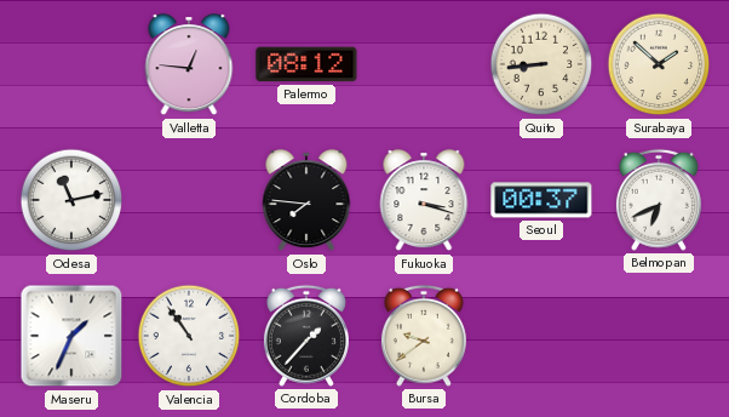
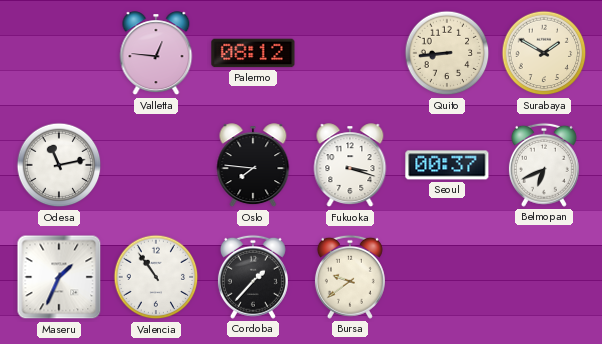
Surabaya: 1:52 -> 1:50 (544, 53)
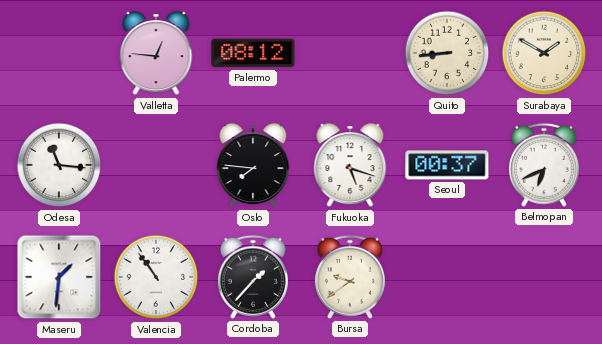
Odesa: 11:13 -> 11:16 (59, 165)
Fukuoka: 3:18 -> 5:18 (350, 166)
Maseru: 1:34 -> 1:31 (59, 277)
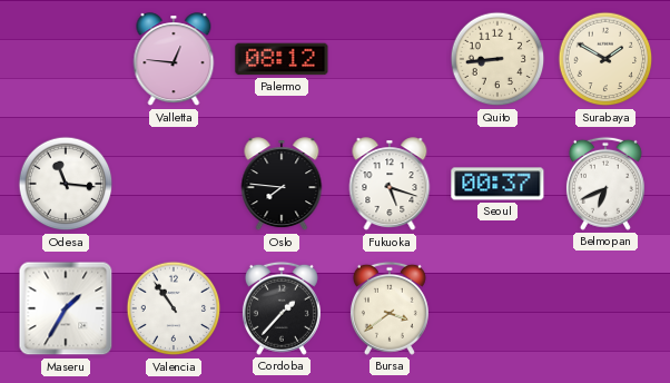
Maseru: 1:31 -> 1:35 (66, 308)
Bursa: 9:39 -> 3:39 (390, 308)
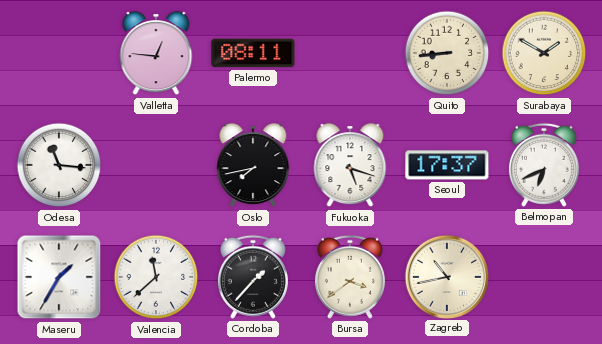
Palermo: 08:12 -> 08:11 (253, 53)
Oslo: 7:46 -> 7:43 (253, 166)
Seoul: 00:37 -> 17:37 (447, 165)
Valencia: 10:54 -> 11:38 (156, 277)
Zagreb: none -> 10:43 (446, 276)
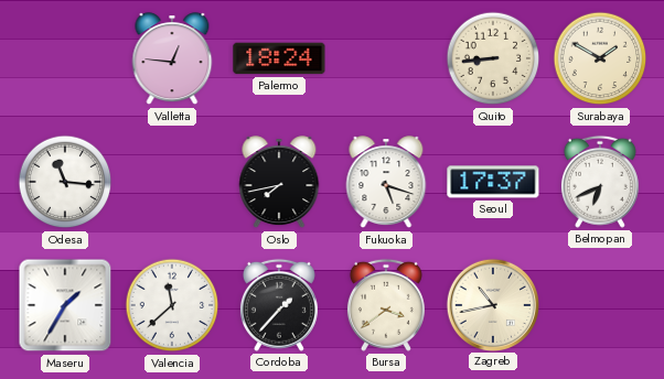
Palermo: 08:11 -> 18:24 (279, 58)
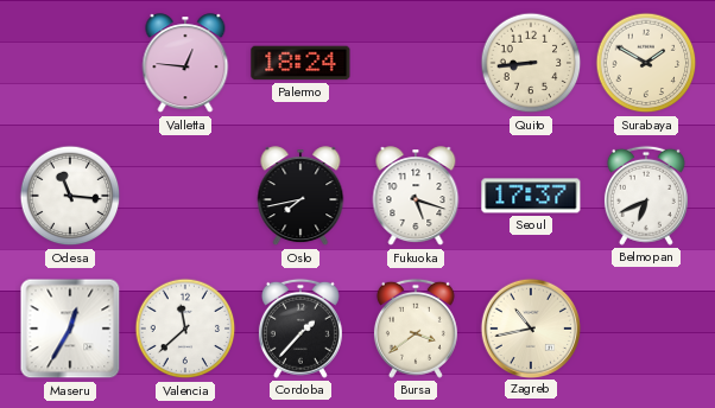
Maseru: 1:35 -> 12:35 (70, 329)
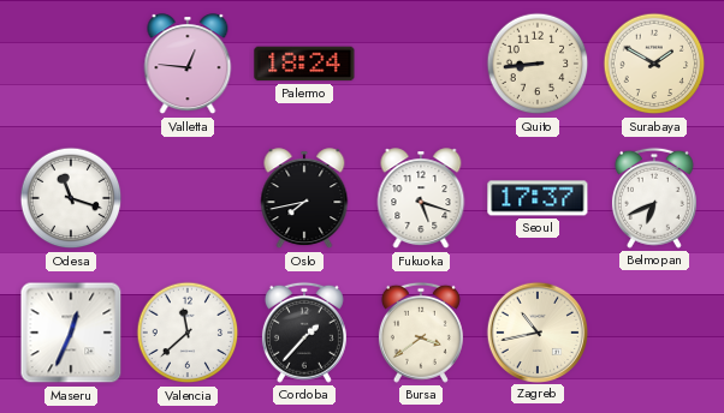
Odesa: 11:16 -> 11:18 (71, 198)
Maseru: 12:35 -> 12:34 (71, 333)
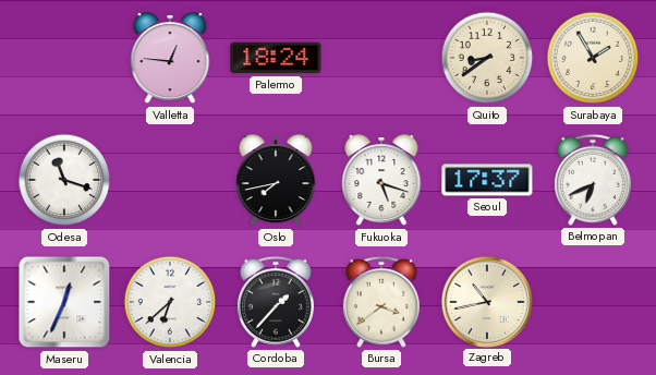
Quito: 8:44 -> 8:39 (487, 58)
Surabaya: 1:50 -> 1:55 (593, 58)
Valencia: 11:38 -> 6:38 (170, 302)
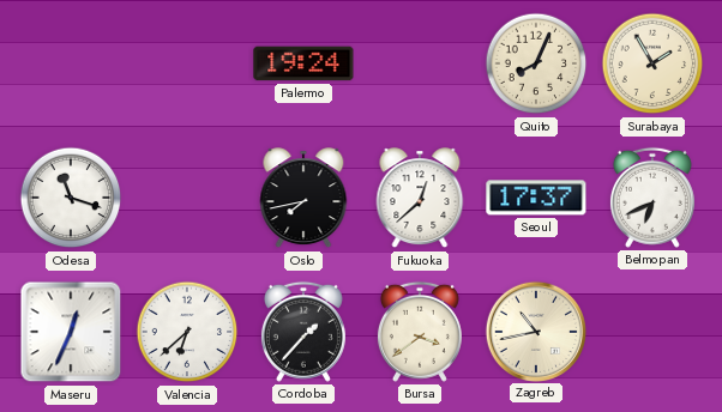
Valletta: 12:46 -> none (170, 59)
Palermo: 18:24 -> 19:24 (303, 63)
Quito: 8:39 -> 8:04 (536, 63)
Fukuoka: 5:18 -> 12:38 (420, 199)
